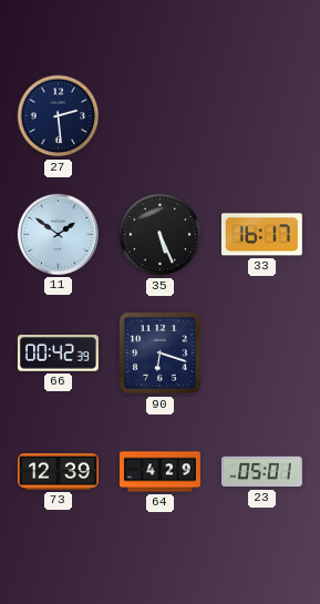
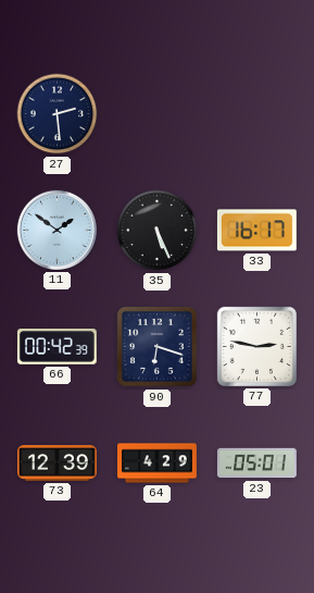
77: none -> 2:47 (256, 346)
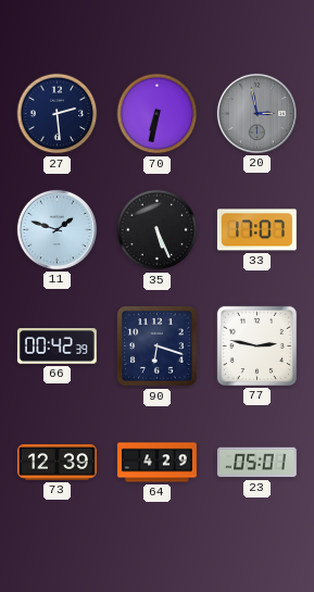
70: none -> 6:32 (158, 114)
20: none -> 2:58 (256, 113)
11: 1:51 -> 1:48 (56, 229)
33: 16:17 -> 17:07 (256, 230)
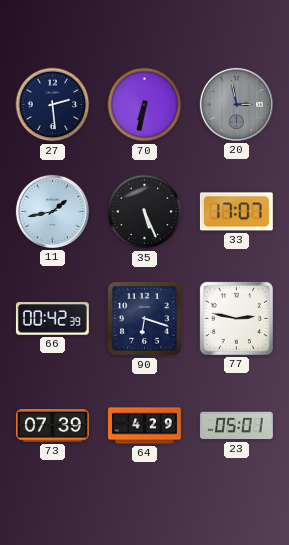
11: 1:48 -> 1:43 (52, 211)
73: 12:39 -> 07:39 (52, 426)
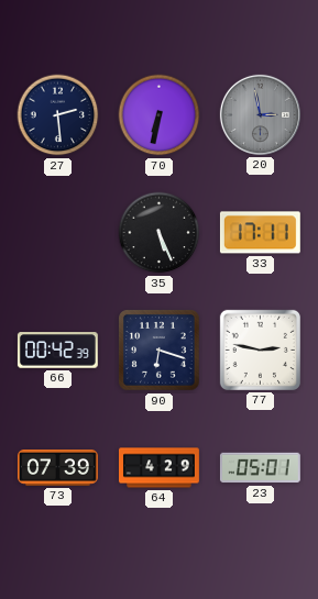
11: 1:43 -> none (52, 211)
33: 17:07 -> 17:11 (260, 233)
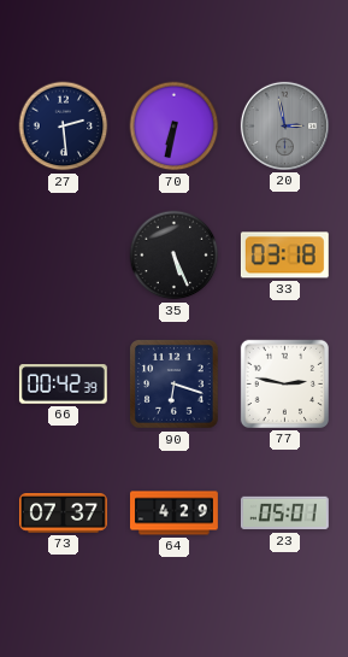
33: 17:11 -> 03:18 (284, 256)
73: 07:39 -> 07:37 (63, 514)
